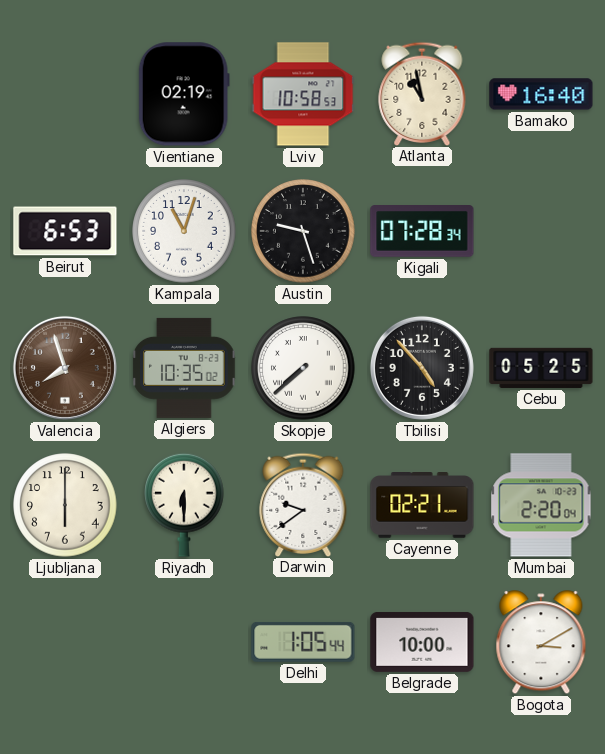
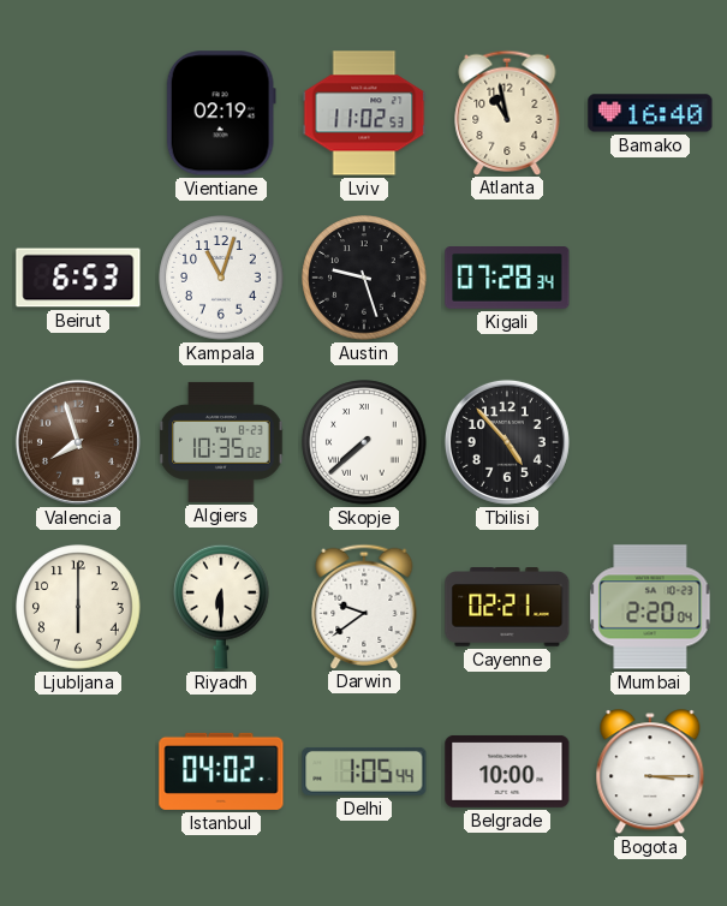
Lviv: 10:58 -> 11:02 (364, 113)
Cebu: 05:25 -> none (541, 368)
Istanbul: none -> 04:02 (221, 771)
Bogota: 3:10 -> 3:15 (650, 773)
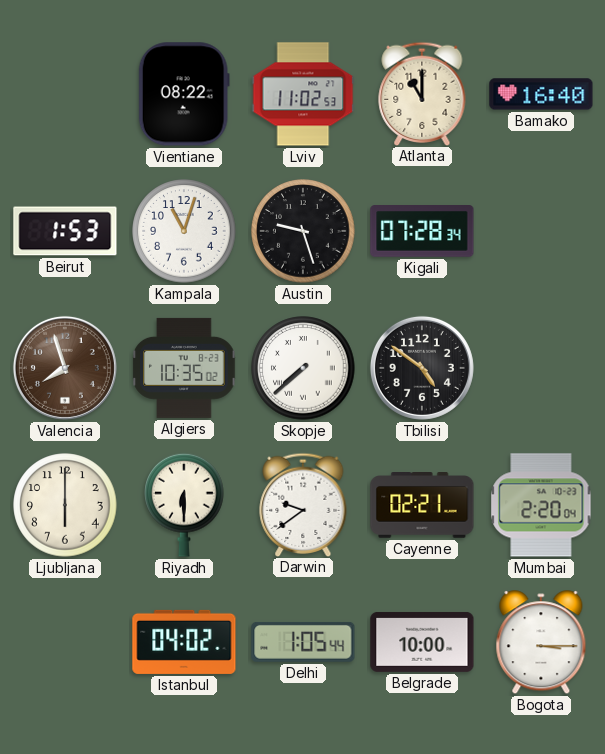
Vientiane: 02:19 -> 08:22 (184, 94)
Atlanta: 10:58 -> 11:00 (422, 93)
Beirut: 6:53 -> 1:53 (65, 231)
Tbilisi: 4:53 -> 4:51 (422, 368)
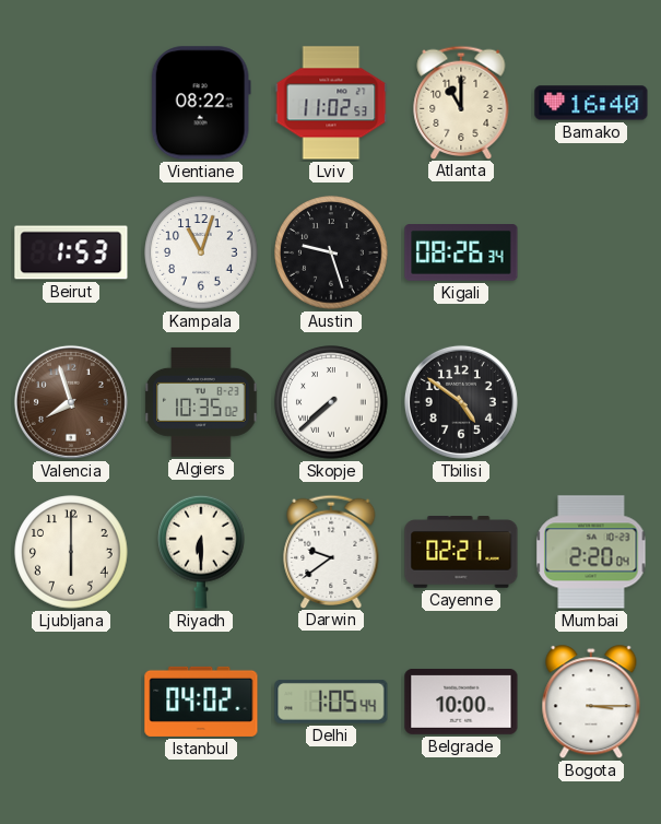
Kigali: 07:28 -> 08:26 (461, 254)
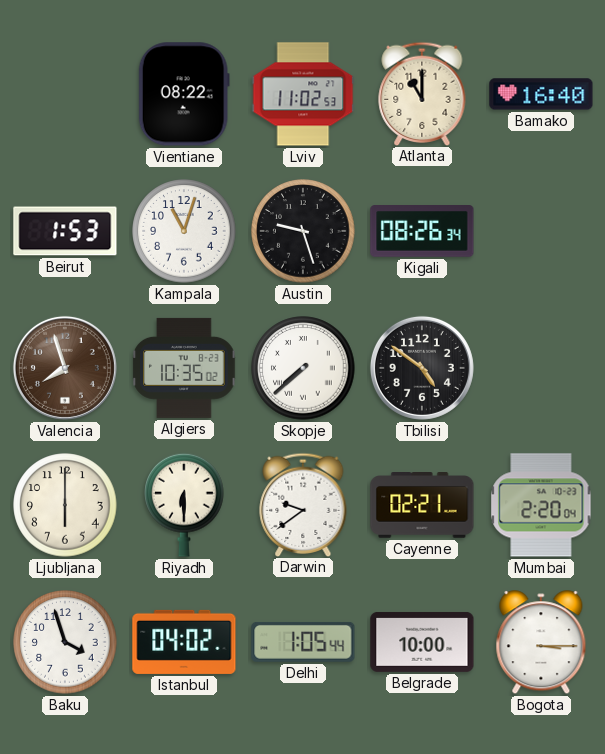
Baku: none -> 3:57 (65, 642)
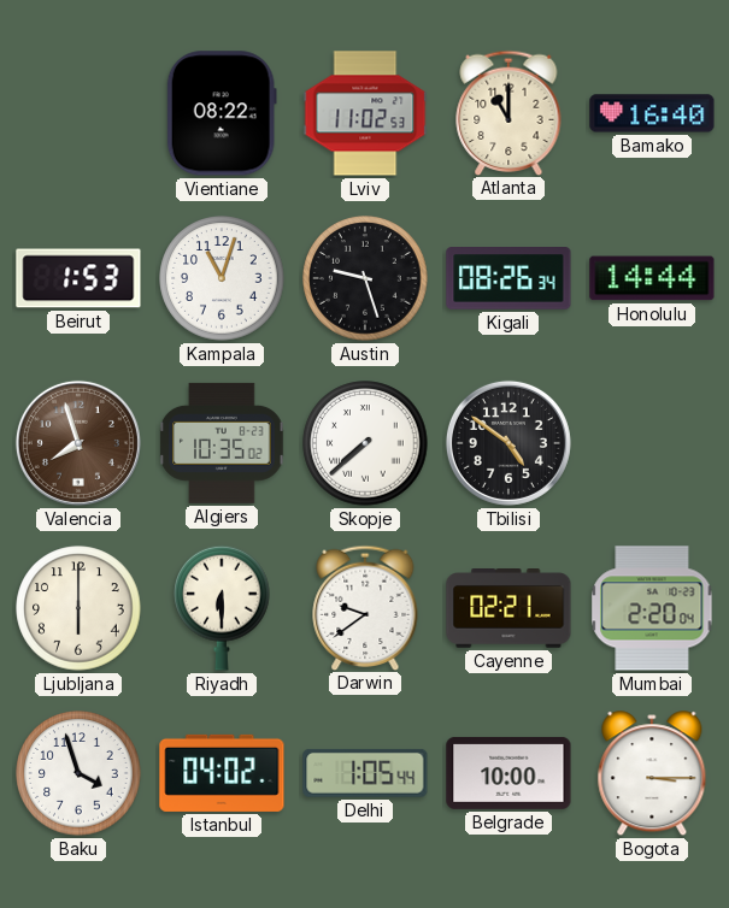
Honolulu: none -> 14:44 (652, 278)
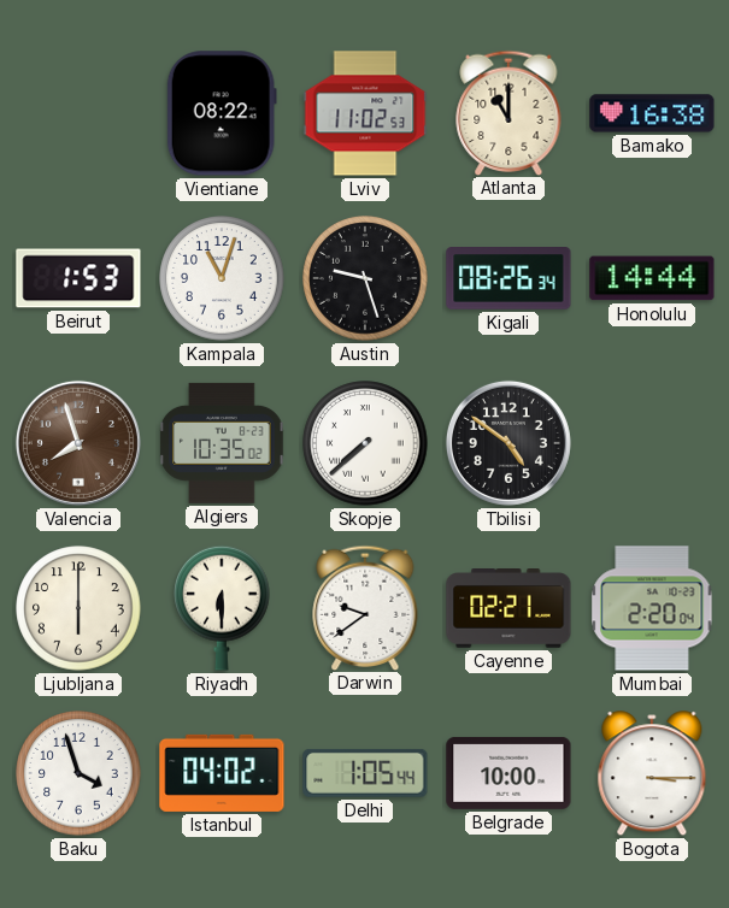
Bamako: 16:40 -> 16:38 (652, 113)
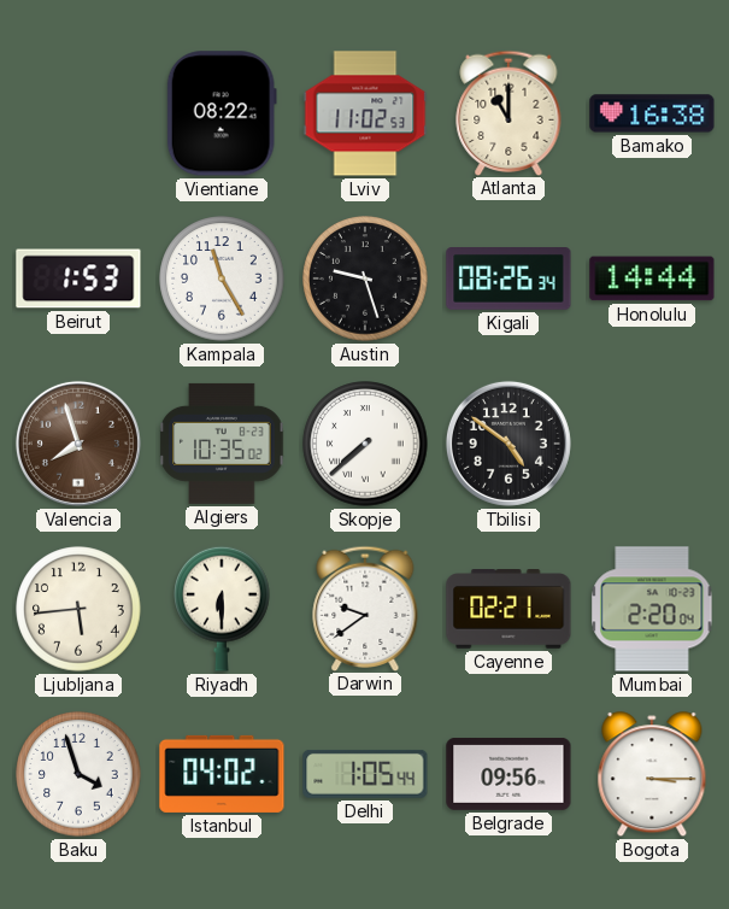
Kampala: 11:03 -> 11:25 (222, 278)
Ljubljana: 6:00 -> 5:44 (78, 609)
Belgrade: 10:00 -> 09:56 (508, 774)
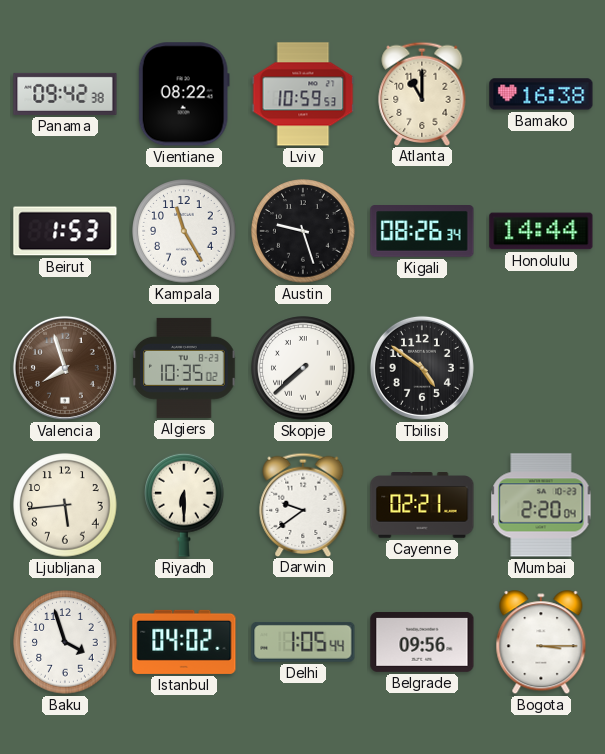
Panama: none -> 09:42 (65, 94)
Lviv: 11:02 -> 10:59 (303, 94)
